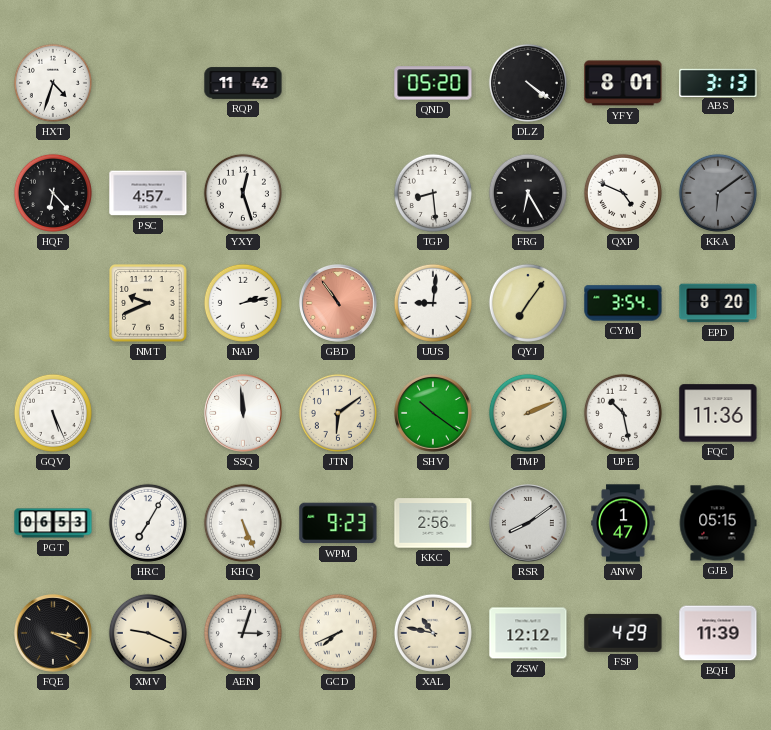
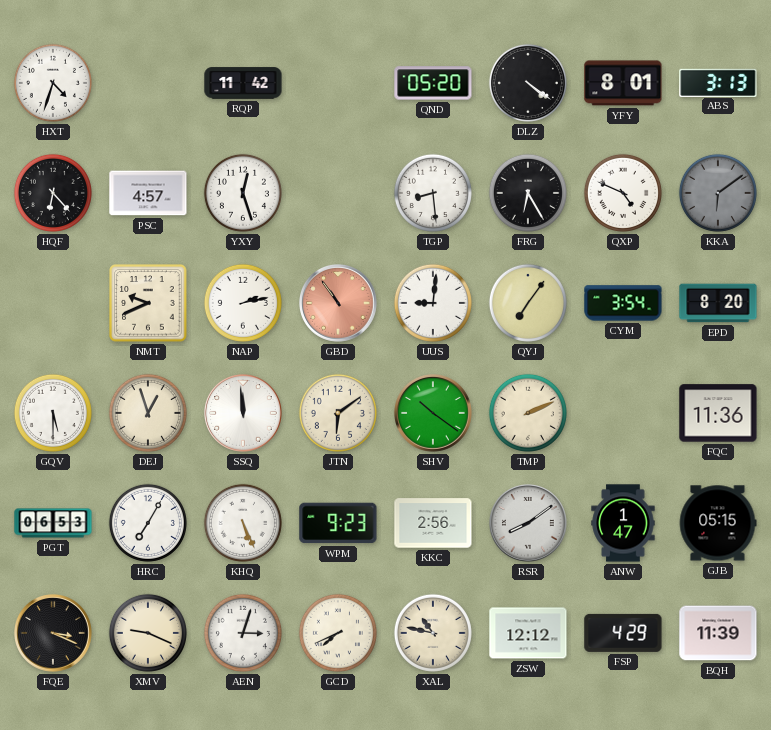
GQV: 5:26 -> 5:30 (53, 413)
DEJ: none -> 12:57 (148, 413)
UPE: 10:28 -> none (623, 413)
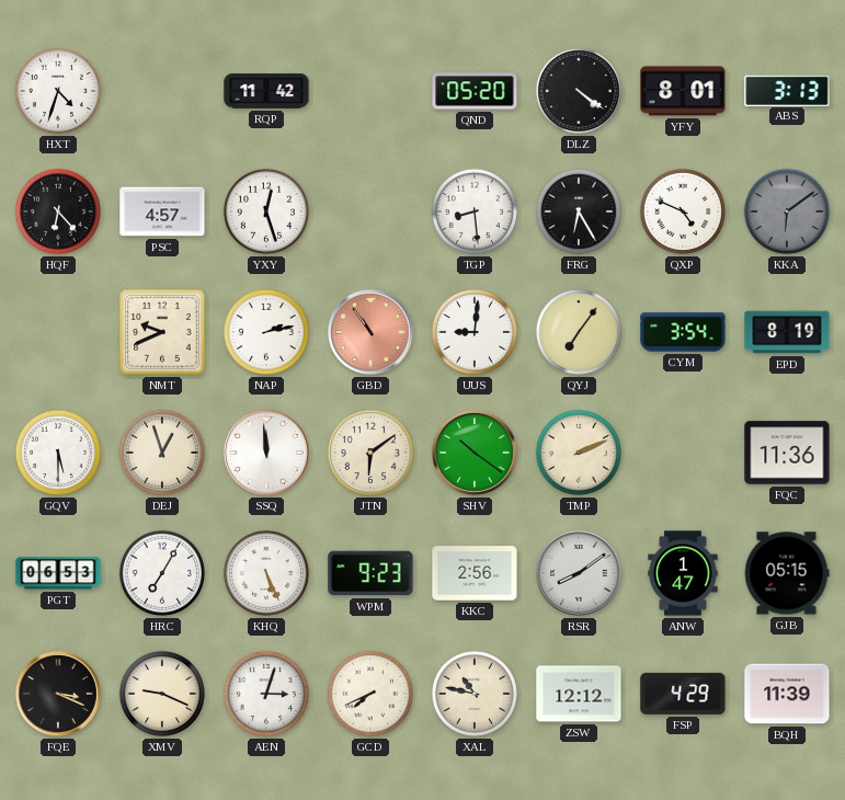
EPD: 8:20 -> 8:19 (787, 332)
